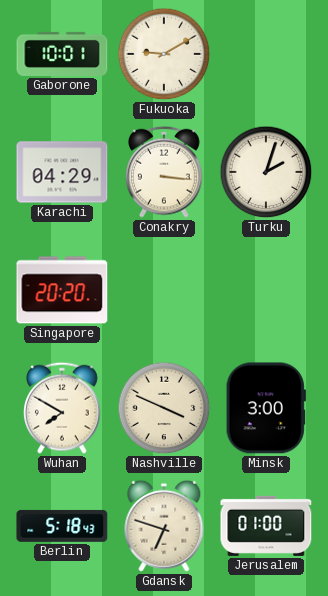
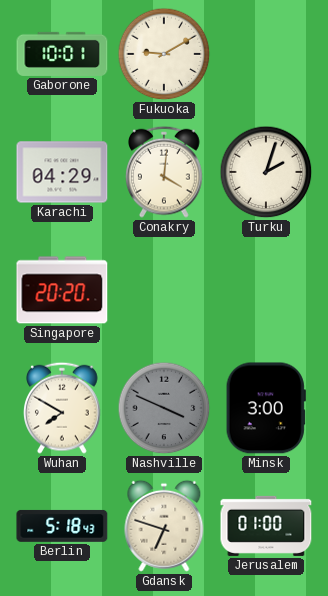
Conakry: 3:16 -> 4:01 (165, 172)
Nashville dial: cream -> grey (164, 408)
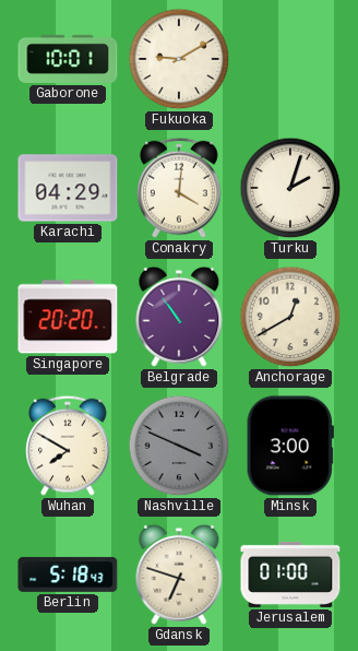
Belgrade: none -> 10:54 (179, 317)
Anchorage: none -> 12:40 (290, 317)
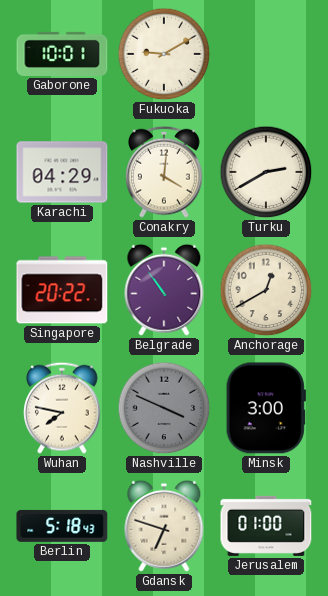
Turku: 2:03 -> 2:40 (266, 172)
Singapore: 20:20 -> 20:22 (62, 290)
Wuhan: 7:50 -> 7:47 (63, 408)
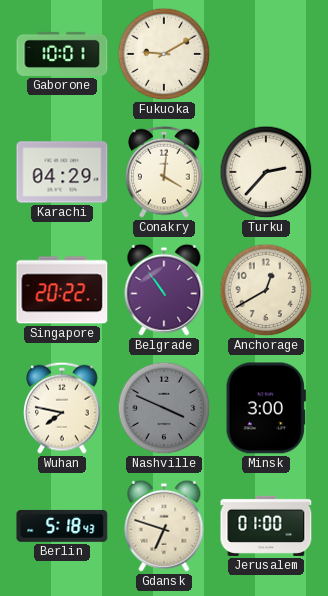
Turku: 2:40 -> 2:37 (266, 172)
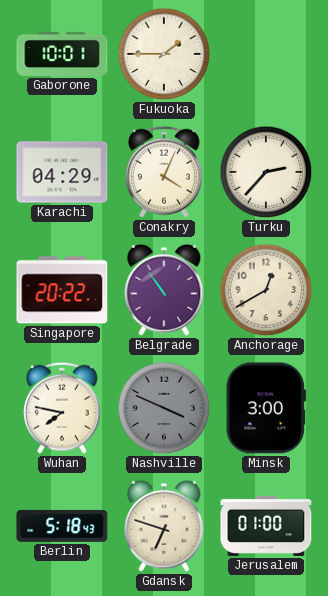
Fukuoka: 9:10 -> 1:45 (164, 54)
Conakry: 4:01 -> 4:04 (165, 172)
